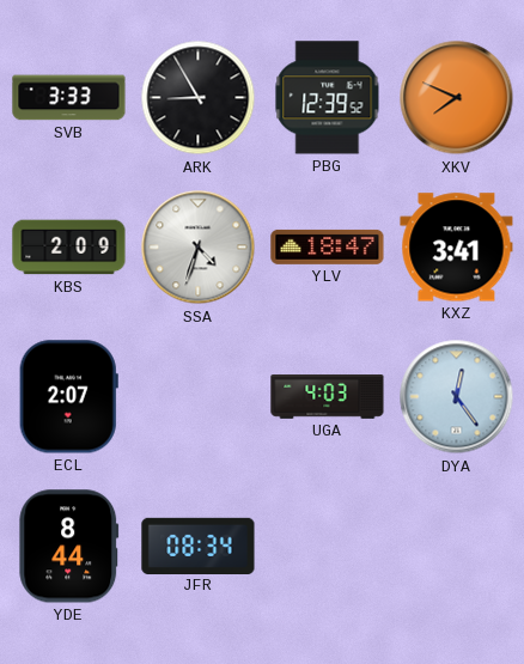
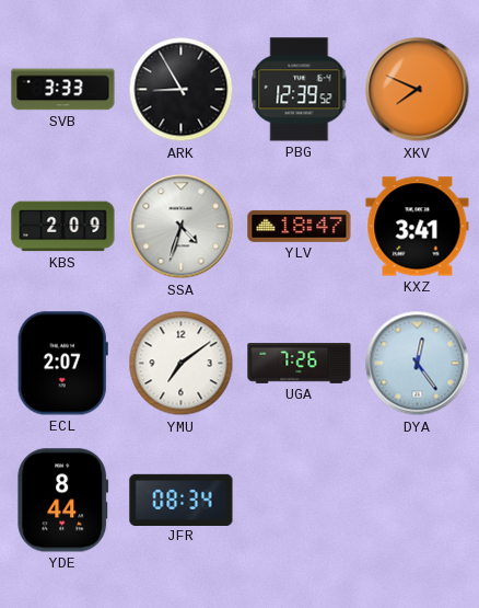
YMU: none -> 7:09 (182, 364)
UGA: 4:03 -> 7:26 (300, 364)
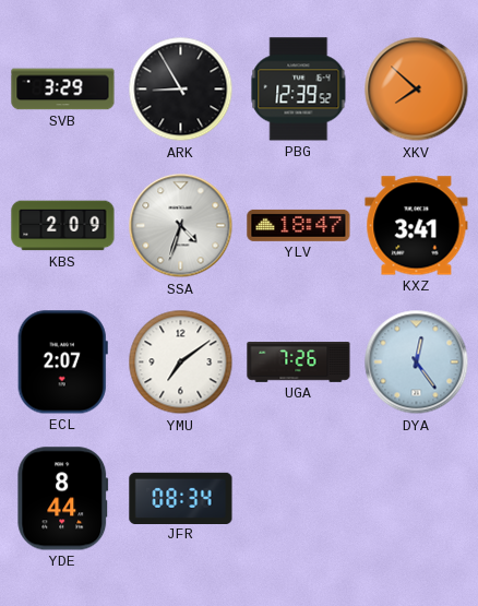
SVB: 3:33 -> 3:29 (63, 90)
XKV: 7:49 -> 7:52 (417, 90)
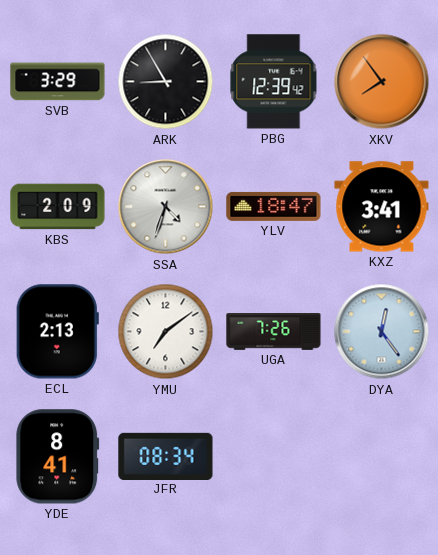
PBG: 12:39:52 -> 12:39:42 (274, 82)
XKV: 7:52 -> 7:54 (382, 82)
ECL: 2:07 -> 2:13 (57, 332)
YDE: 8:44 -> 8:41 (58, 457)
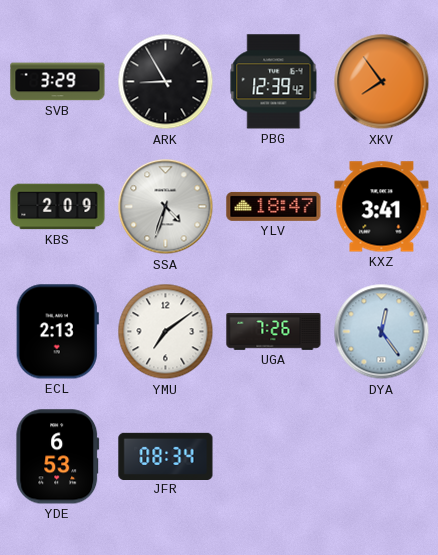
YDE: 8:41 -> 6:53 (58, 457)
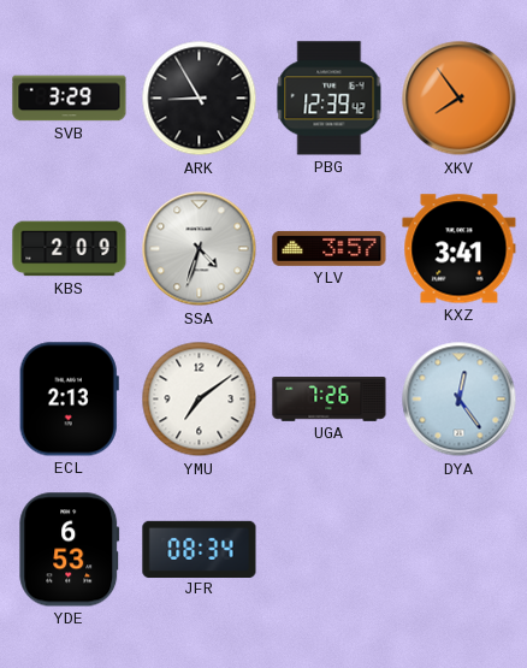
YLV: 18:47 -> 3:57 (330, 248)
